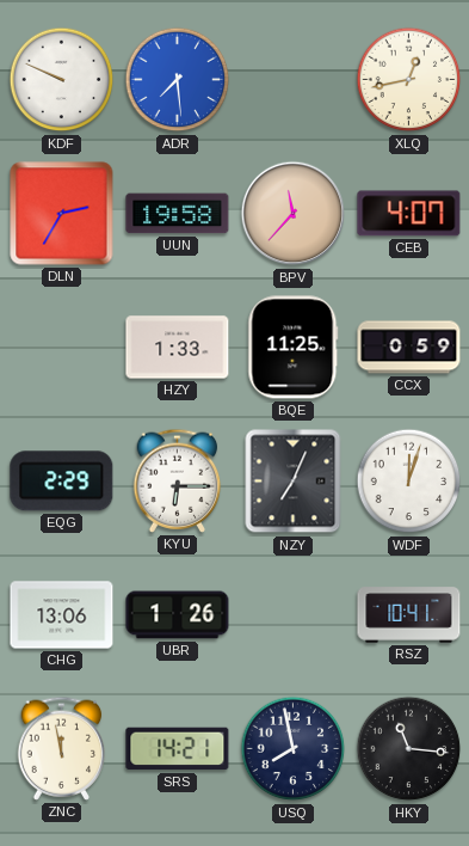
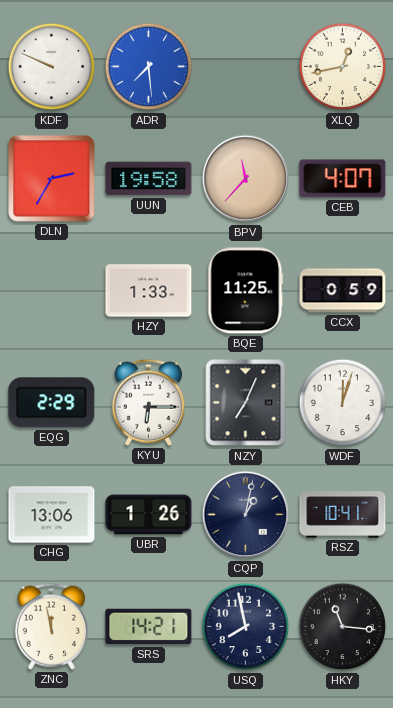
CQP: none -> 1:02 (246, 515)
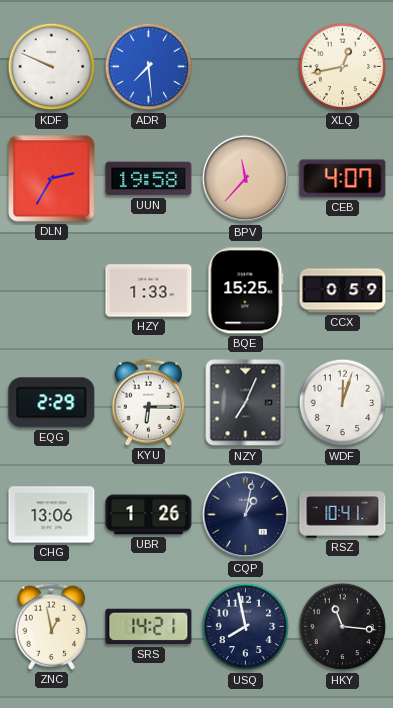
BQE: 11:25 -> 15:25 (246, 291)
ZNC: 11:58 -> 12:58 (52, 626)
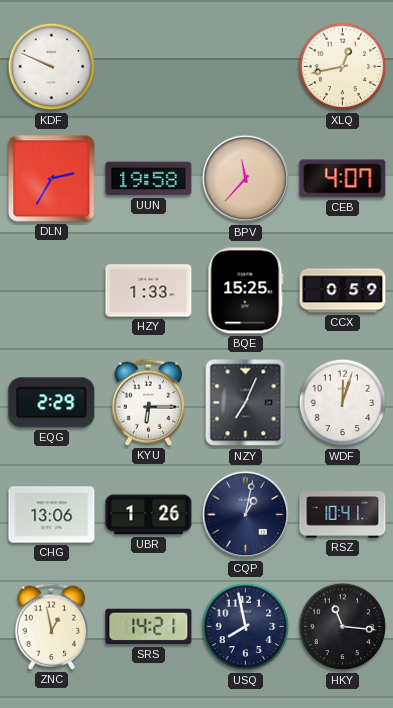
ADR: 7:29 -> none (149, 67)
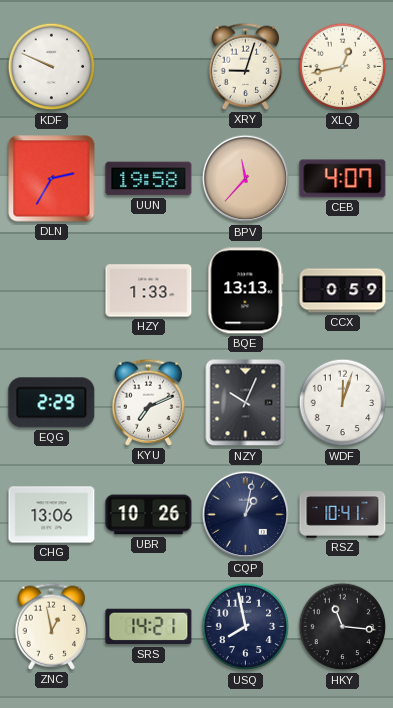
XRY: none -> 9:03 (246, 66)
BQE: 15:25 -> 13:13 (246, 291)
KYU: 6:15 -> 7:11 (149, 402)
NZY: 7:04 -> 10:04 (246, 403)
UBR: 1:26 -> 10:26 (149, 515)
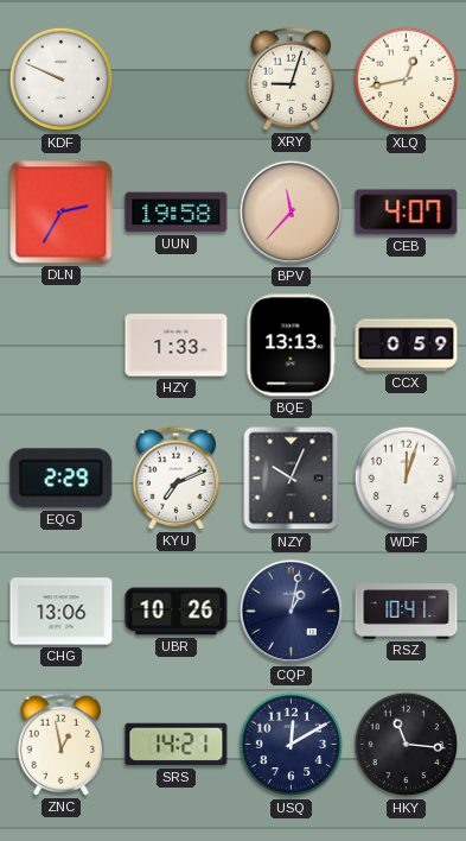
USQ: 7:58 -> 12:10 (292, 745)
